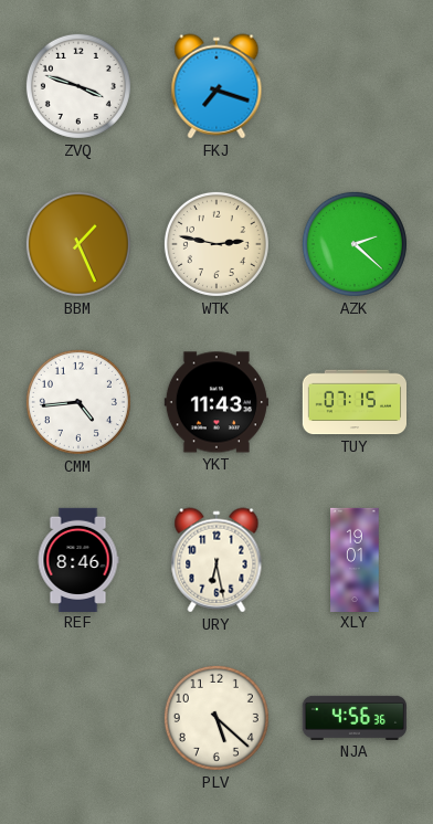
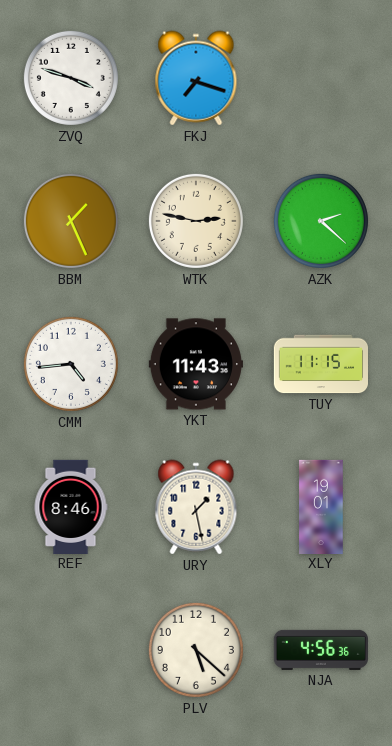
TUY: 07:15 -> 11:15 (320, 364)
URY: 6:28 -> 1:28 (196, 507)
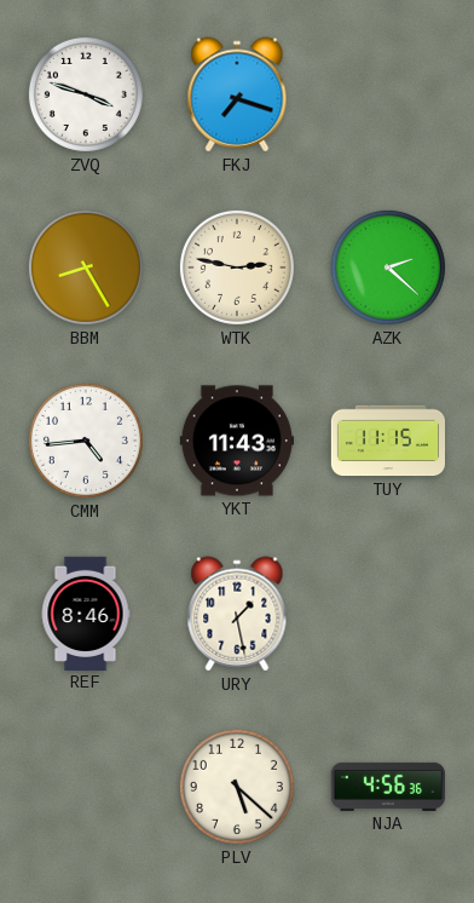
BBM: 1:26 -> 8:25 (86, 268)
XLY: 19:01 -> none (321, 506)
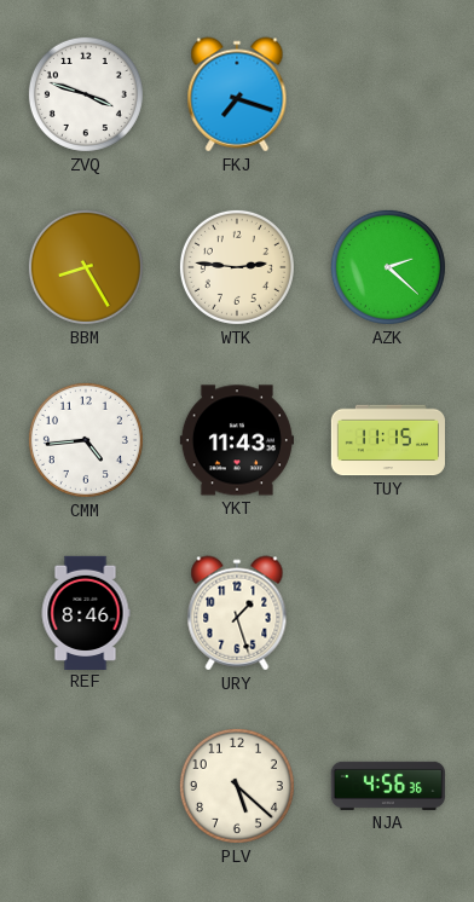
WTK: 2:47 -> 2:46 (237, 267)
URY: 1:28 -> 1:27 (237, 613)
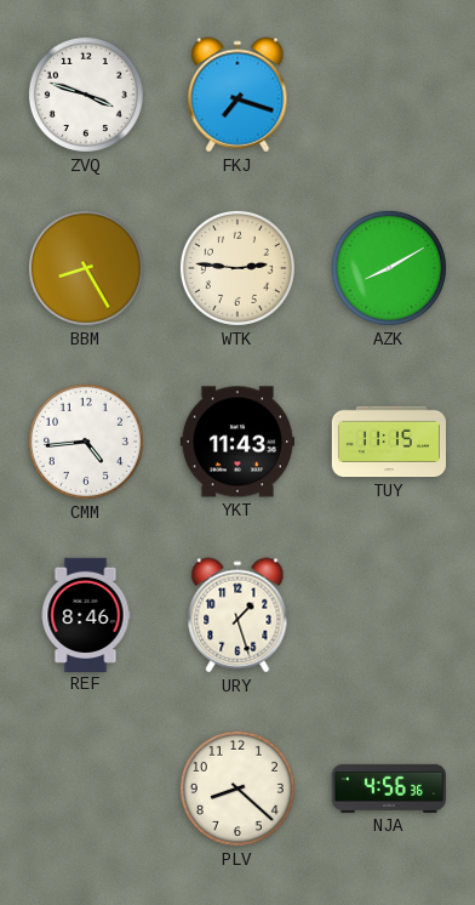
AZK: 2:22 -> 8:10 (389, 268)
PLV: 5:22 -> 8:22 (237, 789)
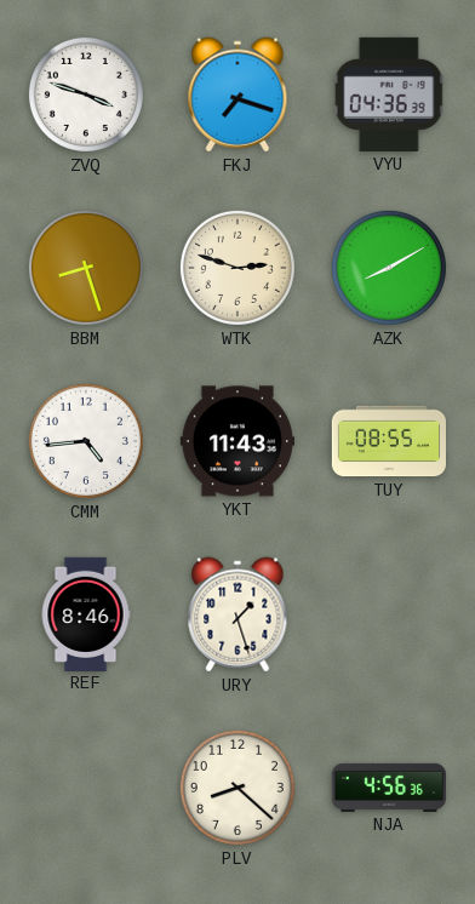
VYU: none -> 04:36 (389, 95)
BBM: 8:25 -> 8:27 (86, 268)
WTK: 2:46 -> 2:48 (237, 268)
TUY: 11:15 -> 08:55 (388, 441)
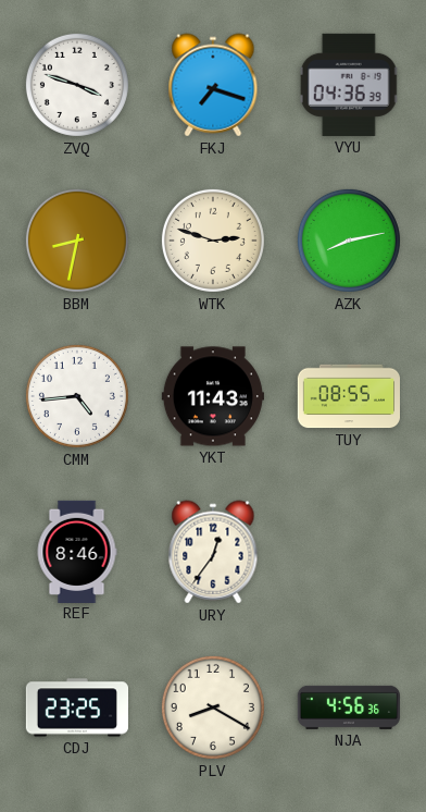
BBM: 8:27 -> 8:32 (77, 241)
AZK: 8:10 -> 8:13 (349, 241)
URY: 1:27 -> 12:36 (213, 552)
CDJ: none -> 23:25 (76, 708)
PLV: 8:22 -> 8:20 (213, 708)
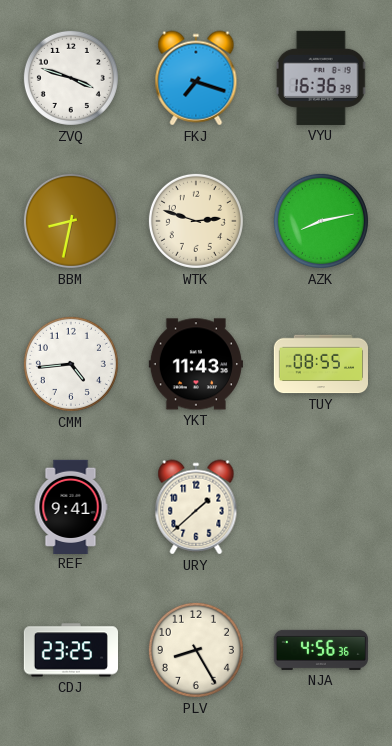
VYU: 04:36 -> 16:36 (321, 78)
REF: 8:46 -> 9:41 (71, 506)
URY: 12:36 -> 1:38 (196, 507)
PLV: 8:20 -> 8:25 (196, 650)
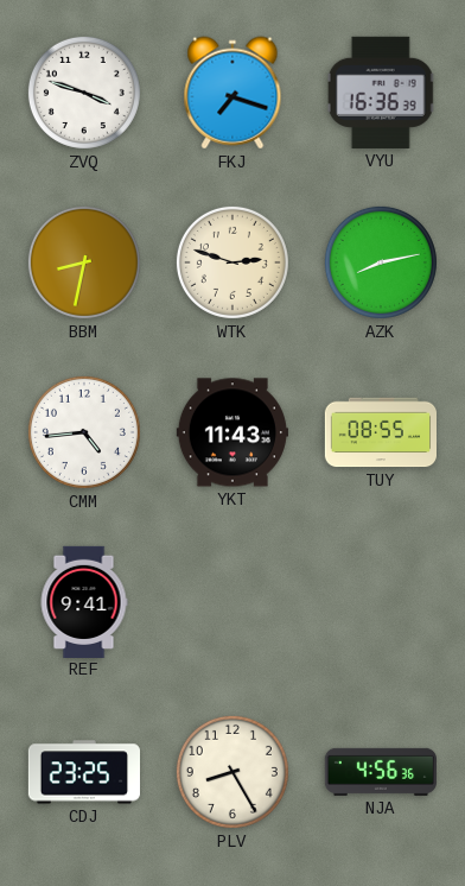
URY: 1:38 -> none (196, 507)
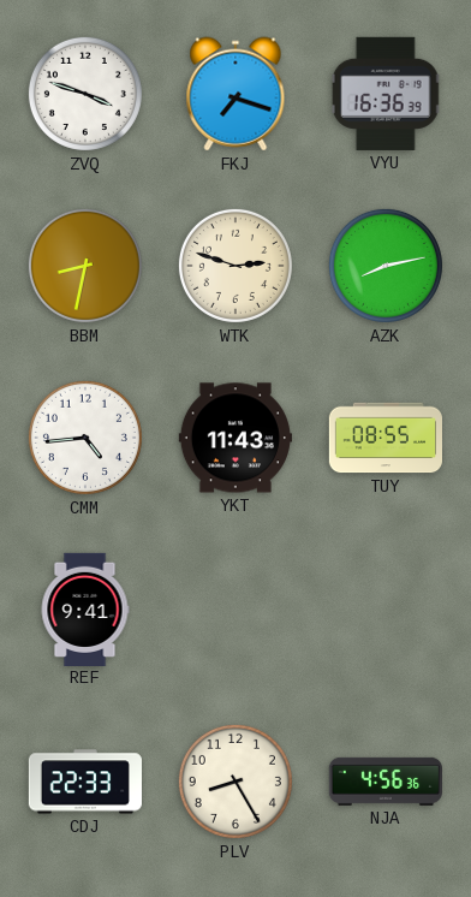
CDJ: 23:25 -> 22:33 (84, 782)
